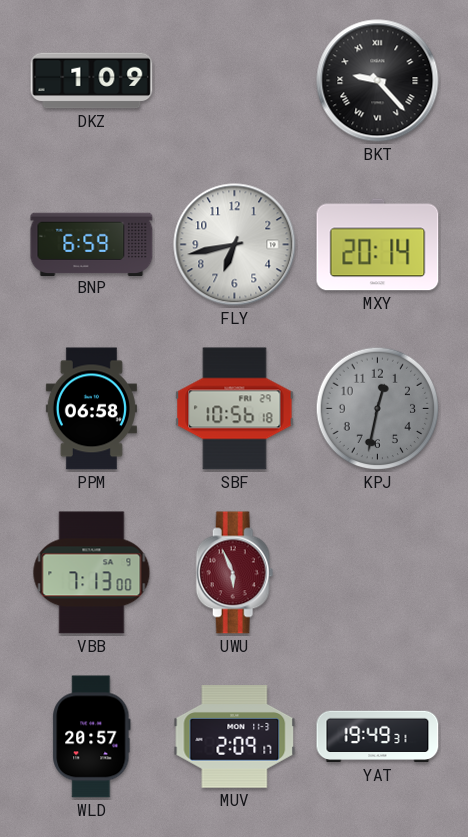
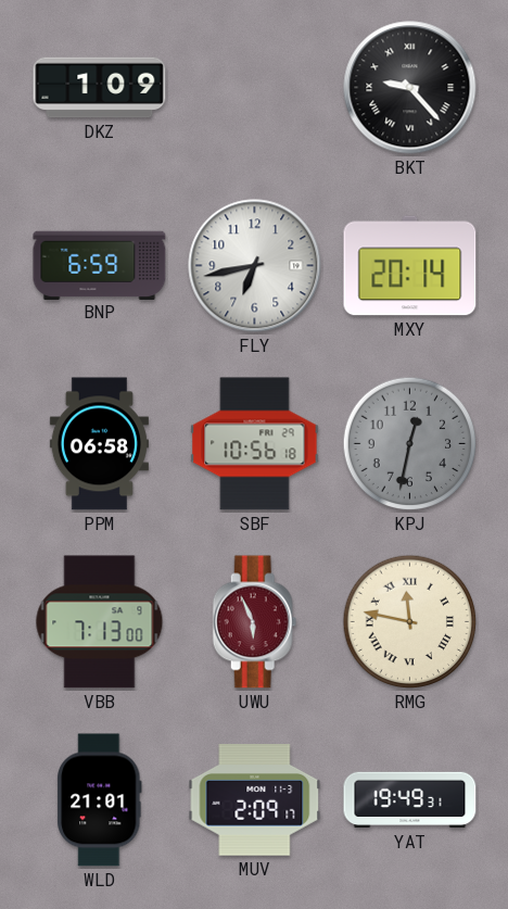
RMG: none -> 11:47 (410, 622)
WLD: 20:57 -> 21:01 (100, 800)
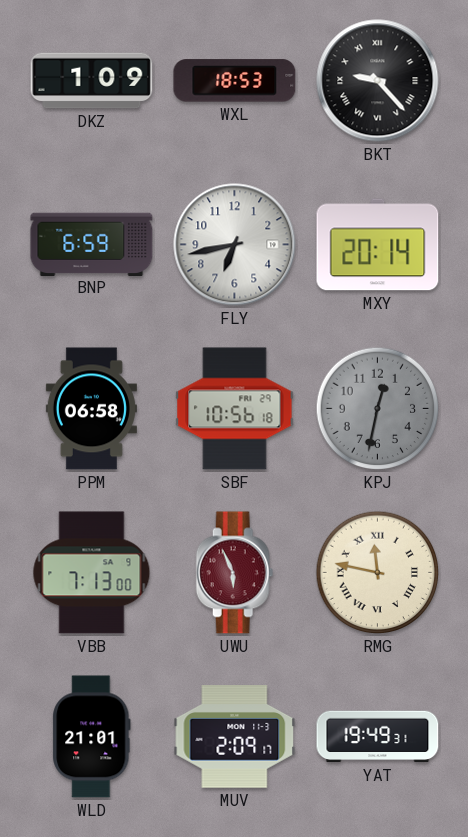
WXL: none -> 18:53 (235, 81)
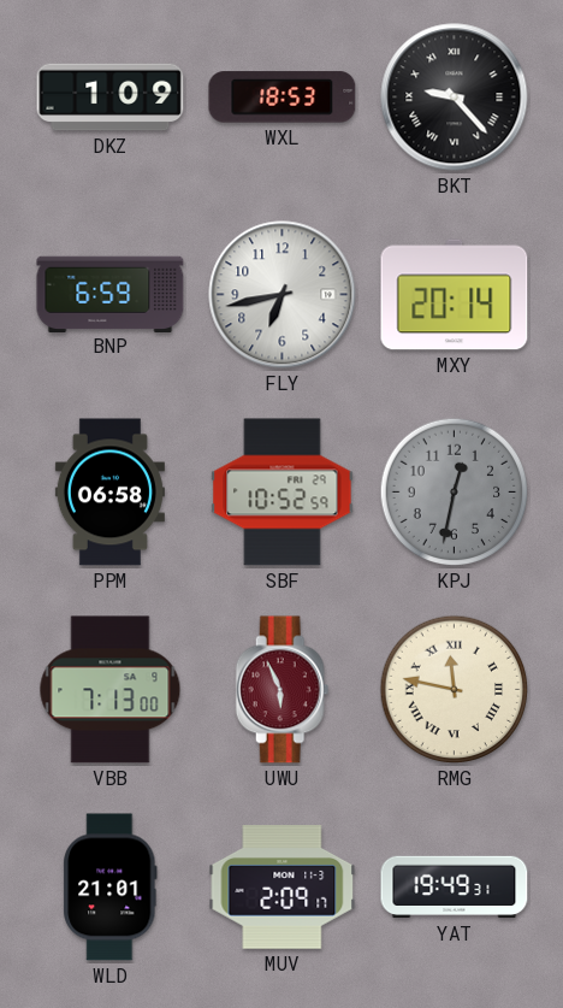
SBF: 10:56 -> 10:52 (283, 493)
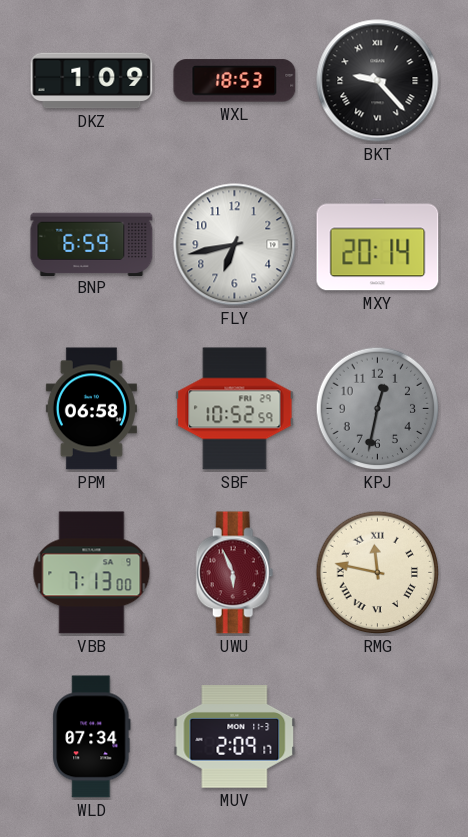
WLD: 21:01 -> 07:34 (92, 737)
YAT: 19:49 -> none (455, 888)
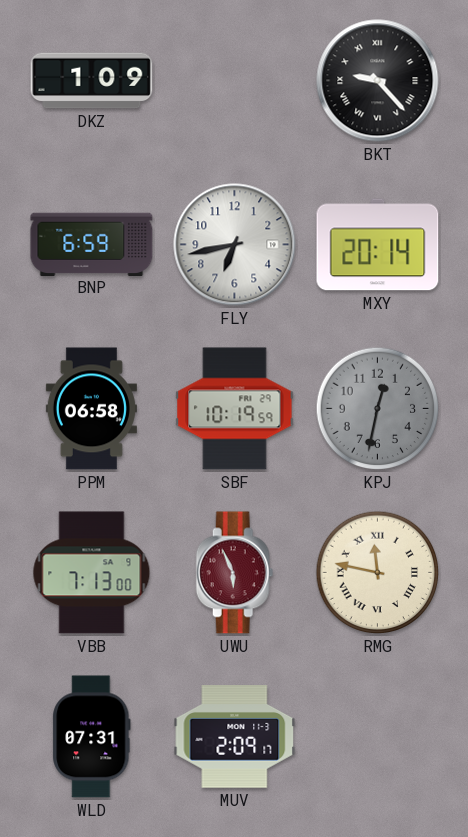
WXL: 18:53 -> none (235, 81)
SBF: 10:52 -> 10:19 (235, 409)
WLD: 07:34 -> 07:31 (92, 737)
